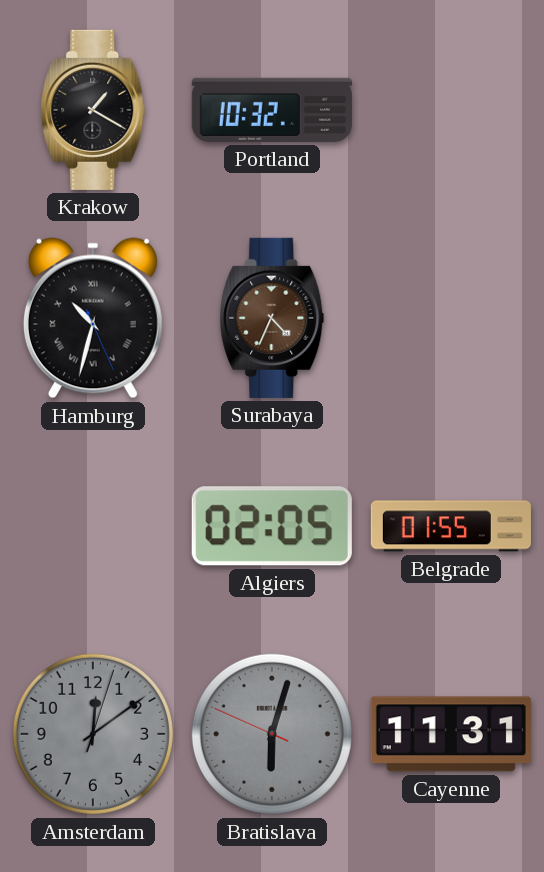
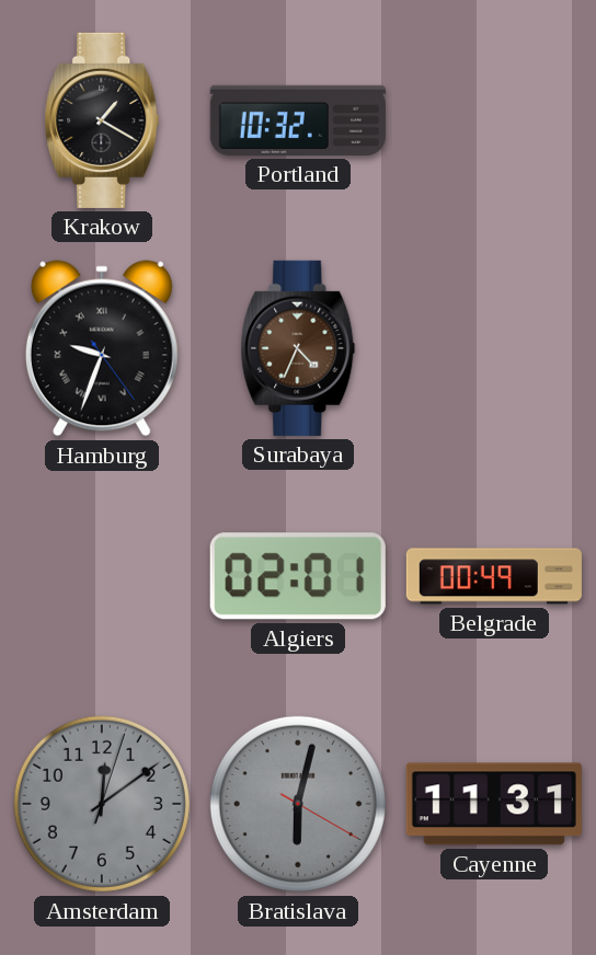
Hamburg: 10:32 -> 9:33 (102, 348)
Algiers: 02:05 -> 02:01 (298, 576)
Belgrade: 01:55 -> 00:49 (494, 576)
Bratislava: 6:02:49 -> 6:02:20 (298, 804)
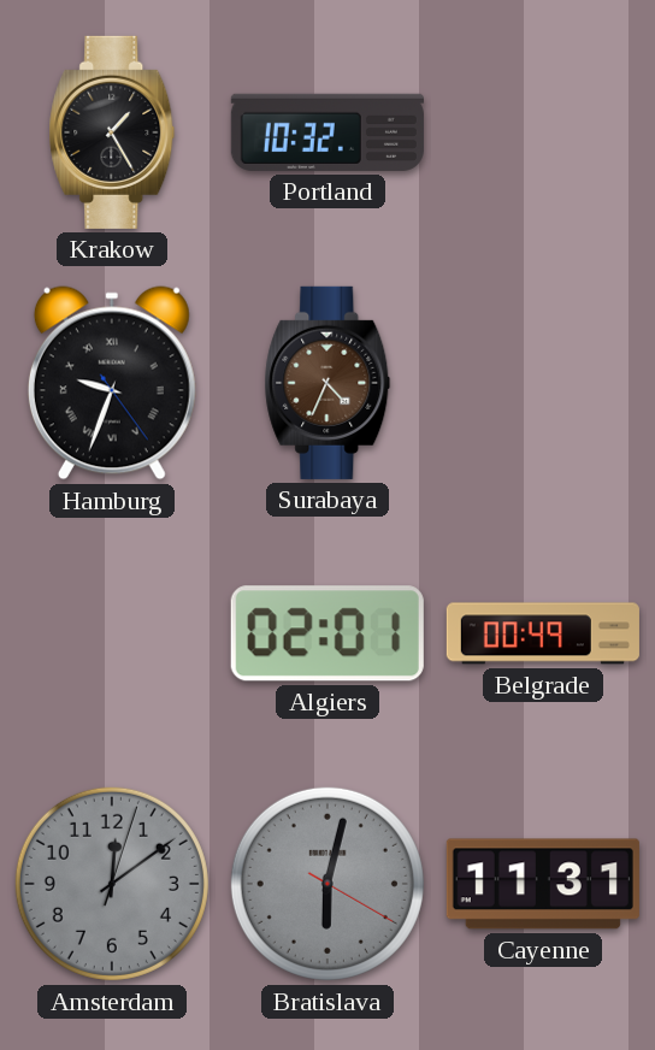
Krakow: 1:20 -> 1:25 (112, 132)
